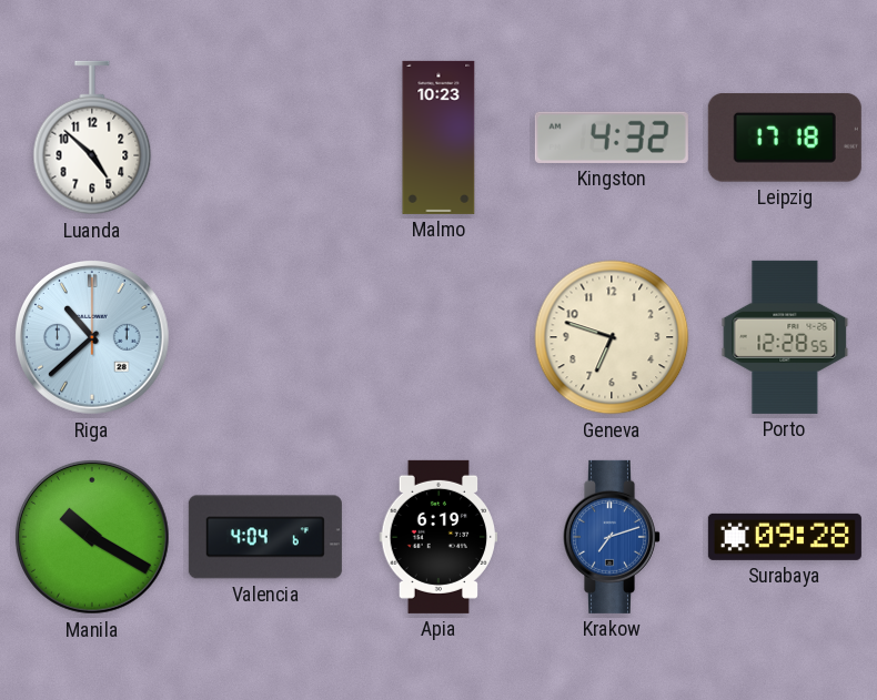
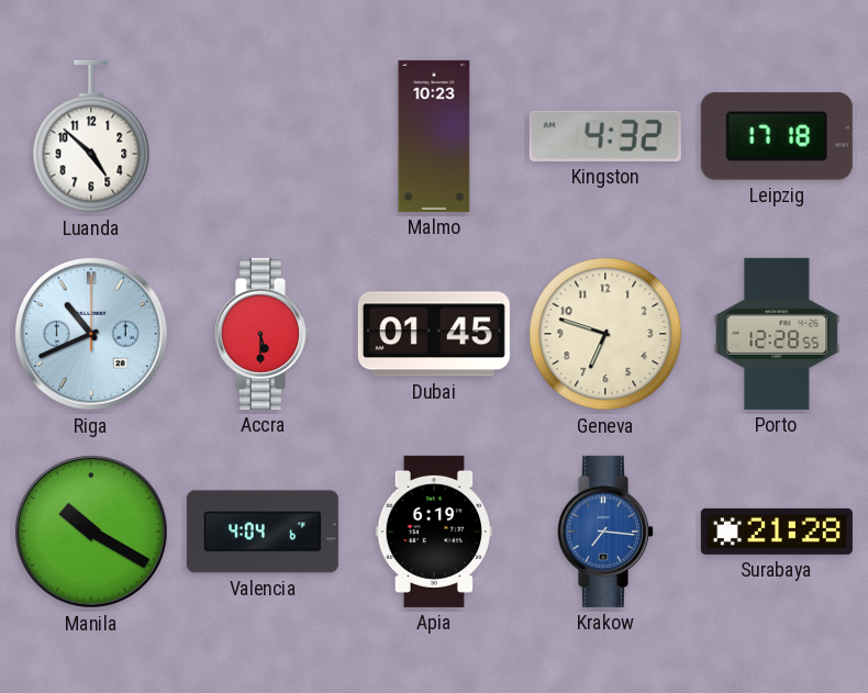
Riga: 10:38 -> 10:41 (92, 335)
Accra: none -> 5:30 (261, 334)
Dubai: none -> 01:45 (434, 334)
Krakow: 7:12 -> 7:16 (604, 532)
Surabaya: 09:28 -> 21:28 (777, 532)
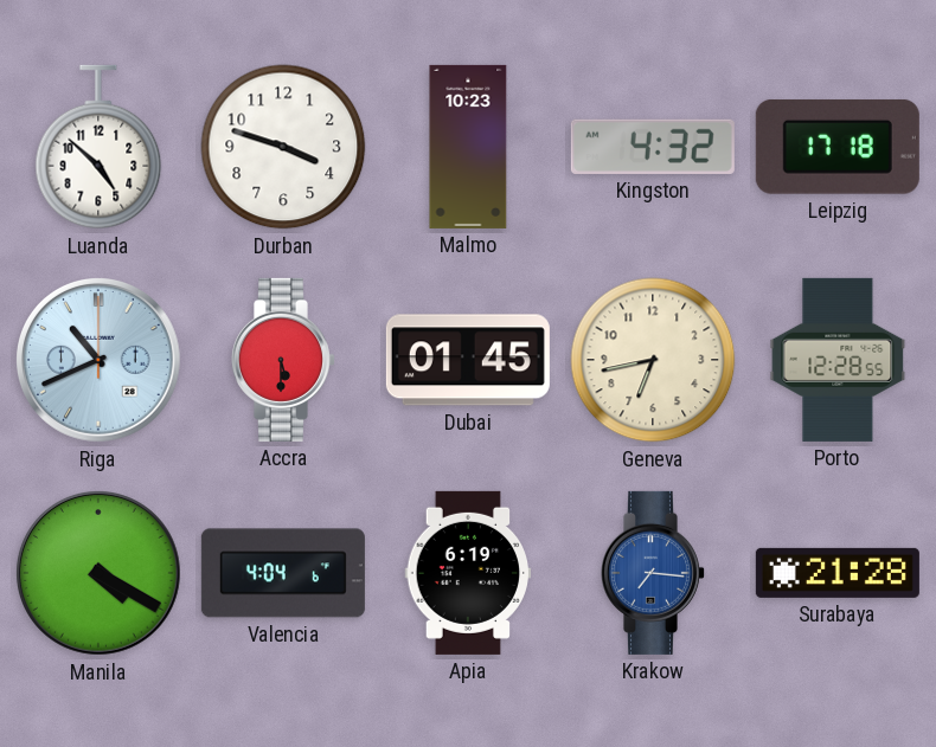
Durban: none -> 3:48 (283, 147)
Geneva: 6:48 -> 6:43 (653, 360)
Manila: 10:20 -> 4:20 (100, 574)
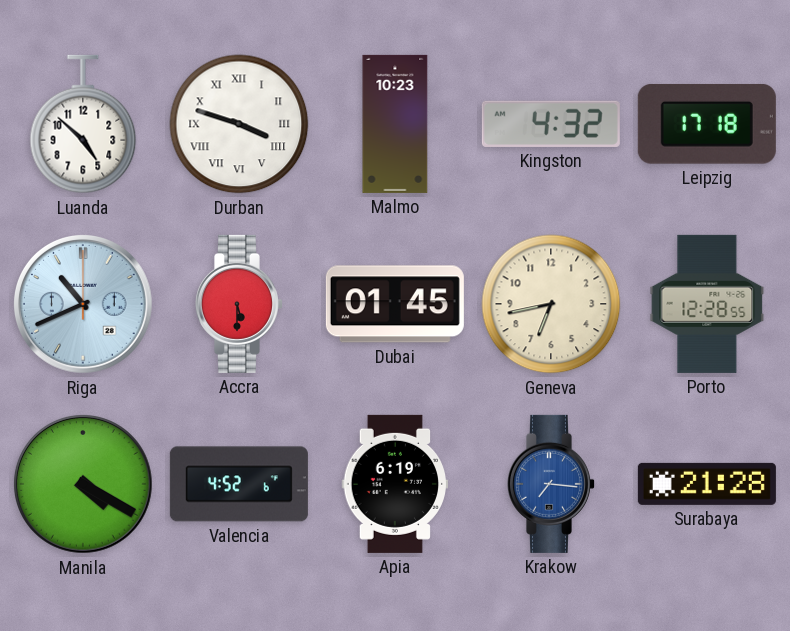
Durban numerals: Arabic -> Roman (239, 124)
Valencia: 4:04 -> 4:52 (239, 484)
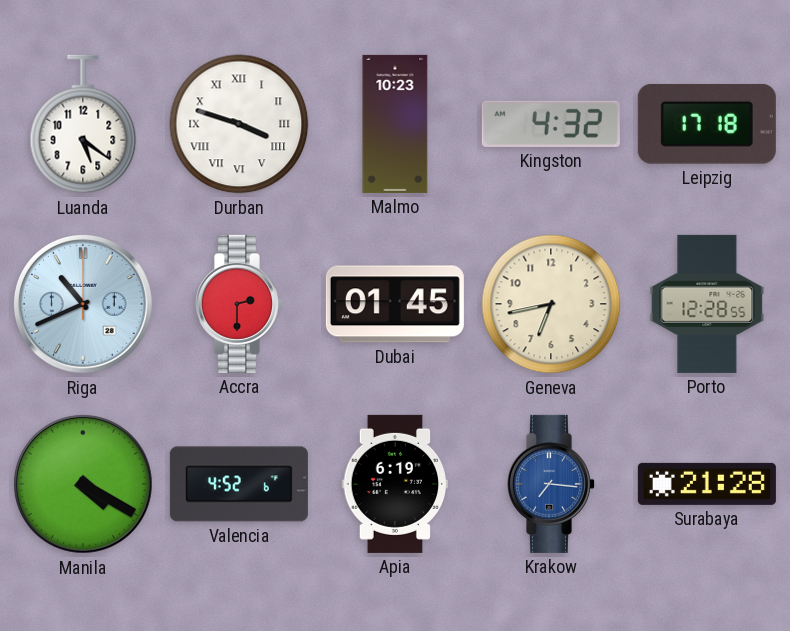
Luanda: 4:52 -> 5:21 (83, 124)
Accra: 5:30 -> 2:30 (238, 304)
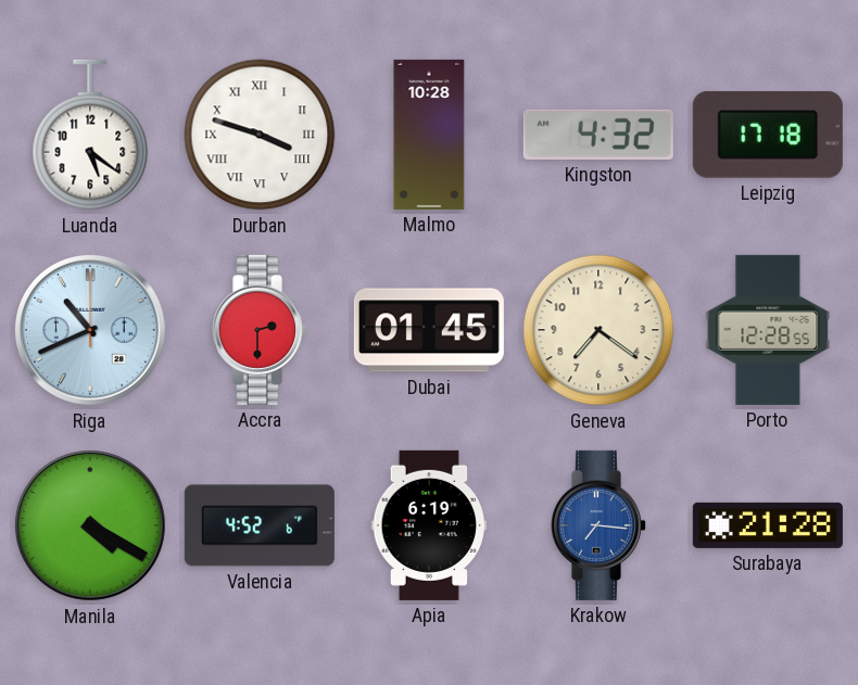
Malmo: 10:23 -> 10:28 (429, 135)
Geneva: 6:43 -> 7:21 (598, 330)
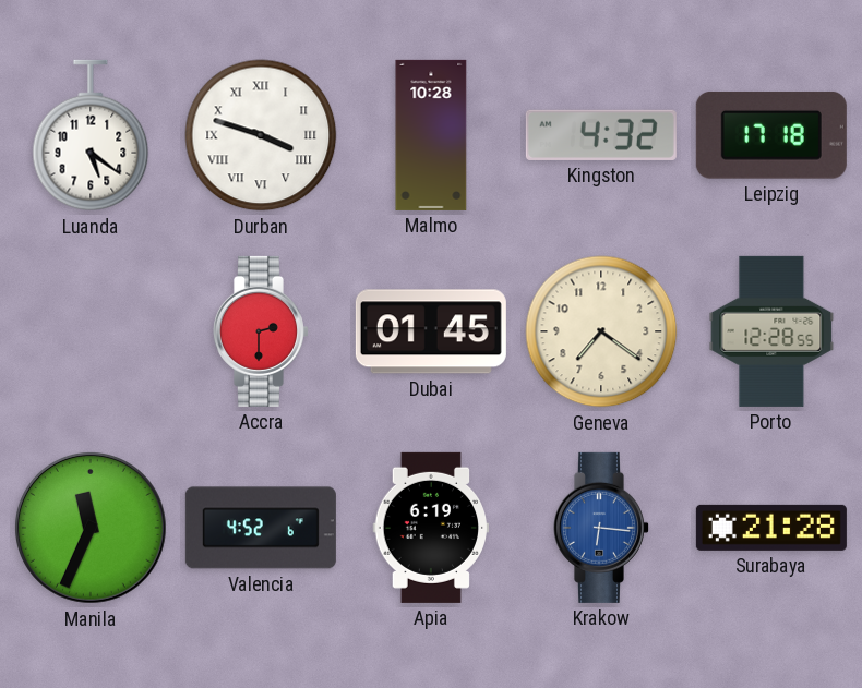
Riga: 10:41 -> none (91, 331)
Manila: 4:20 -> 11:34 (92, 529)
Krakow: 7:16 -> 6:16 (600, 528)
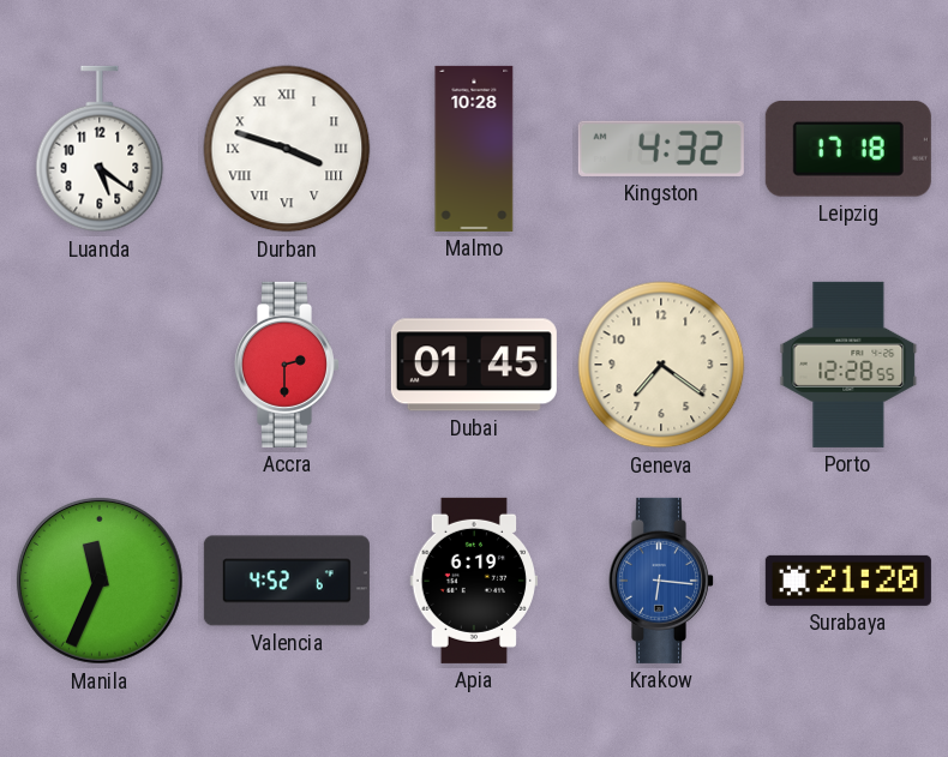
Surabaya: 21:28 -> 21:20 (848, 581)
